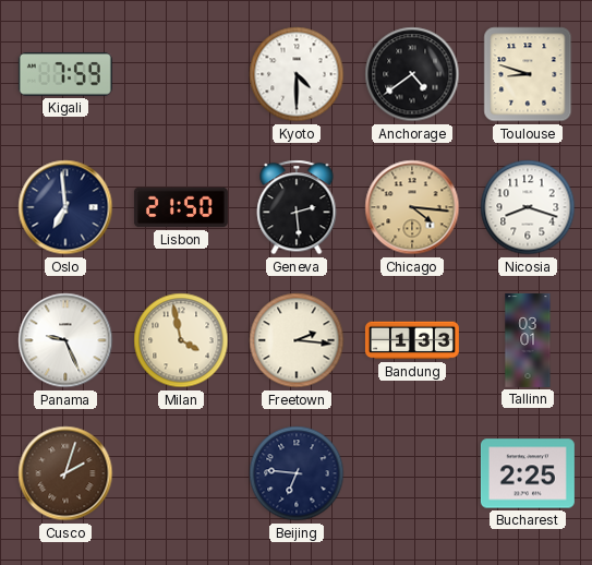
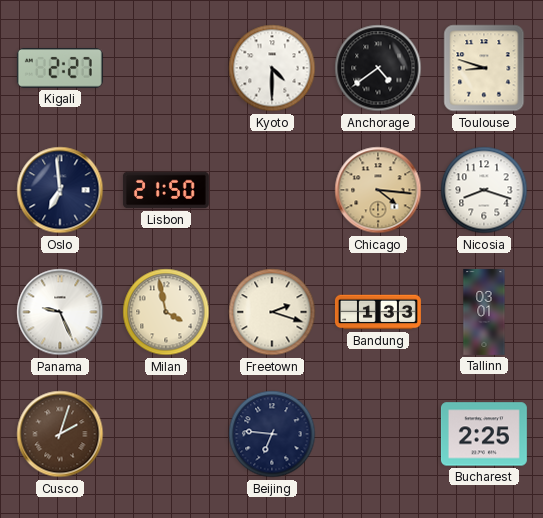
Kigali: 7:59 -> 2:27 (60, 69)
Geneva: 2:29 -> none (297, 207)
Freetown: 2:16 -> 2:18 (272, 312)
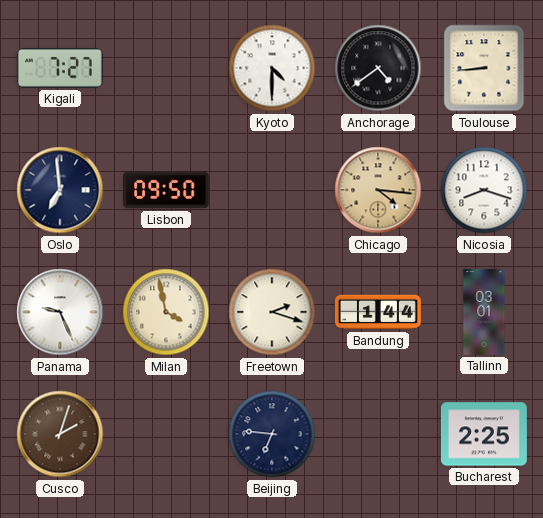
Kigali: 2:27 -> 7:27 (60, 69)
Toulouse: 8:48 -> 8:44 (484, 68)
Lisbon: 21:50 -> 09:50 (166, 190)
Bandung: 1:33 -> 1:44 (378, 312)
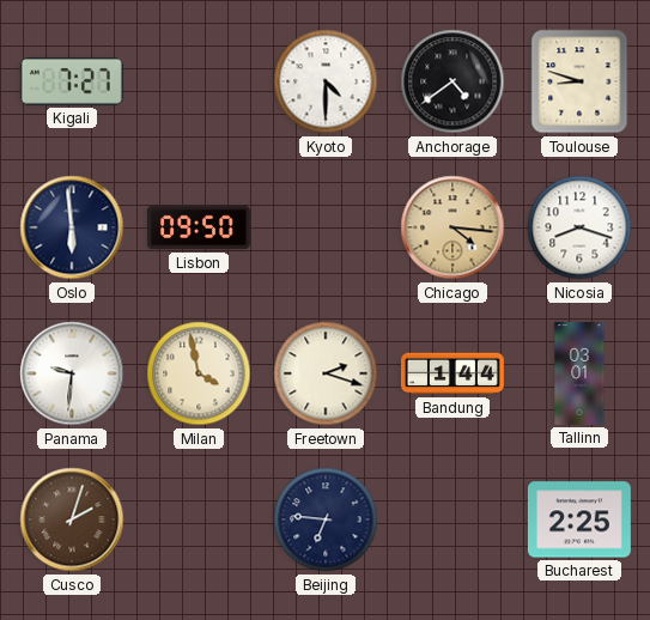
Toulouse: 8:44 -> 8:48 (579, 81)
Oslo: 6:59 -> 5:59 (72, 227)
Panama: 9:26 -> 9:31 (72, 373)
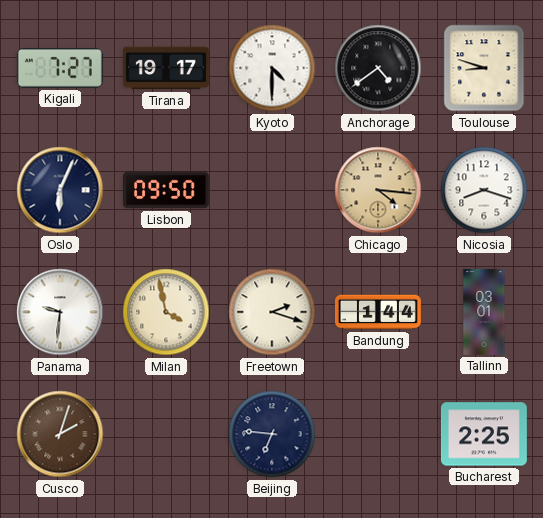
Tirana: none -> 19:17 (166, 68)
Oslo: 5:59 -> 6:04 (60, 190)
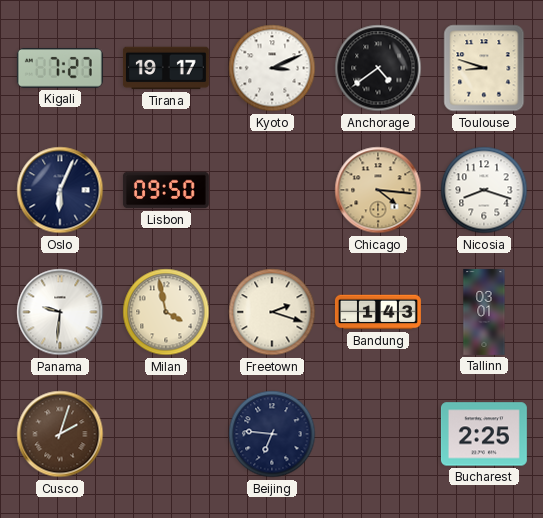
Kyoto: 4:30 -> 3:11 (272, 68)
Bandung: 1:44 -> 1:43 (378, 312)
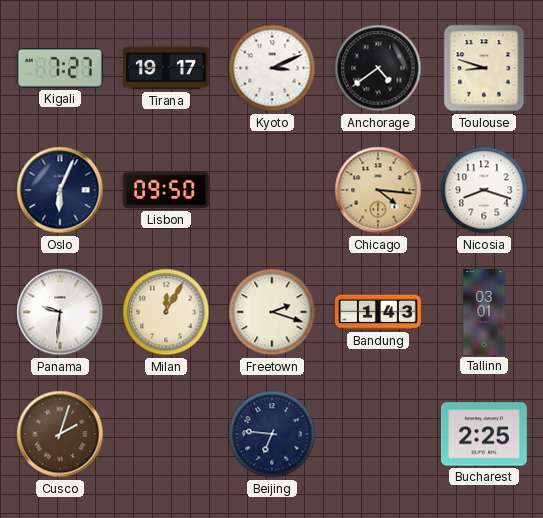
Milan: 3:58 -> 12:05 (166, 312)
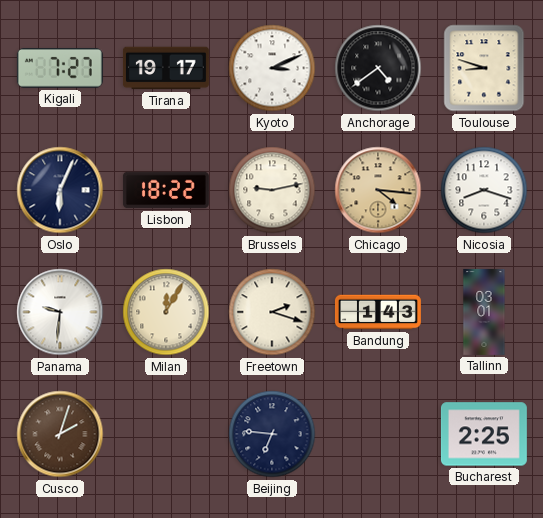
Lisbon: 09:50 -> 18:22 (166, 190)
Brussels: none -> 9:13 (272, 190)
